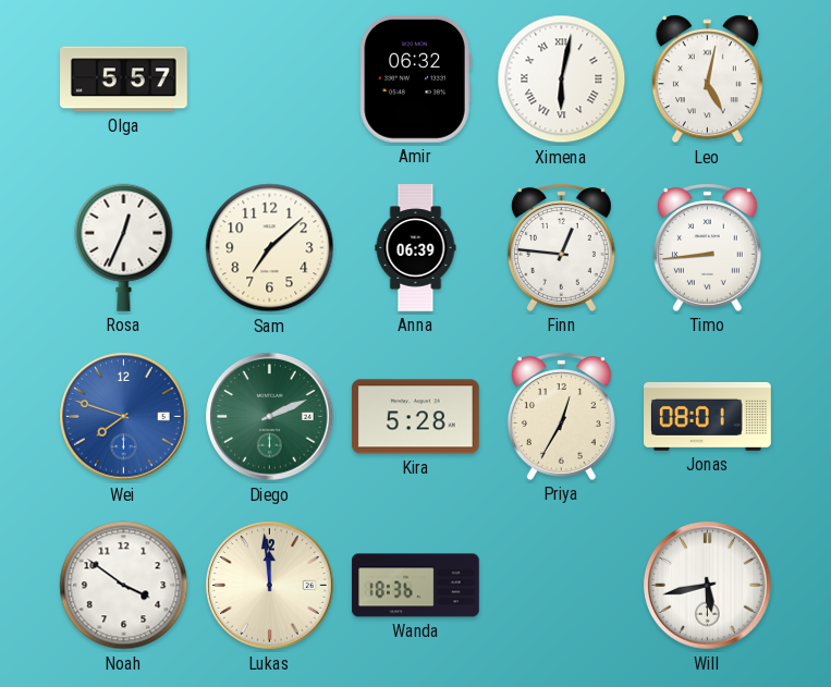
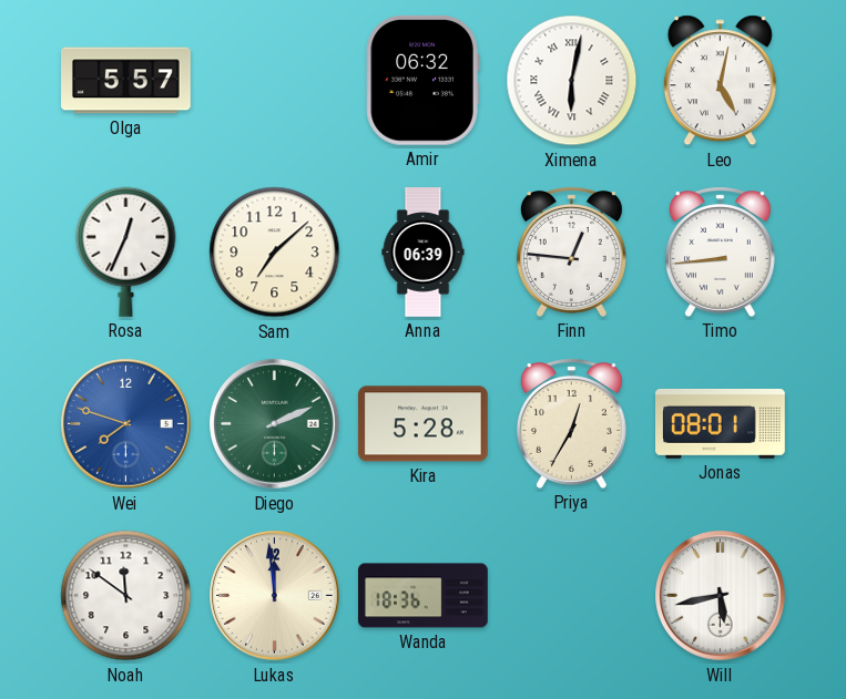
Noah: 3:51 -> 11:51 (126, 596)
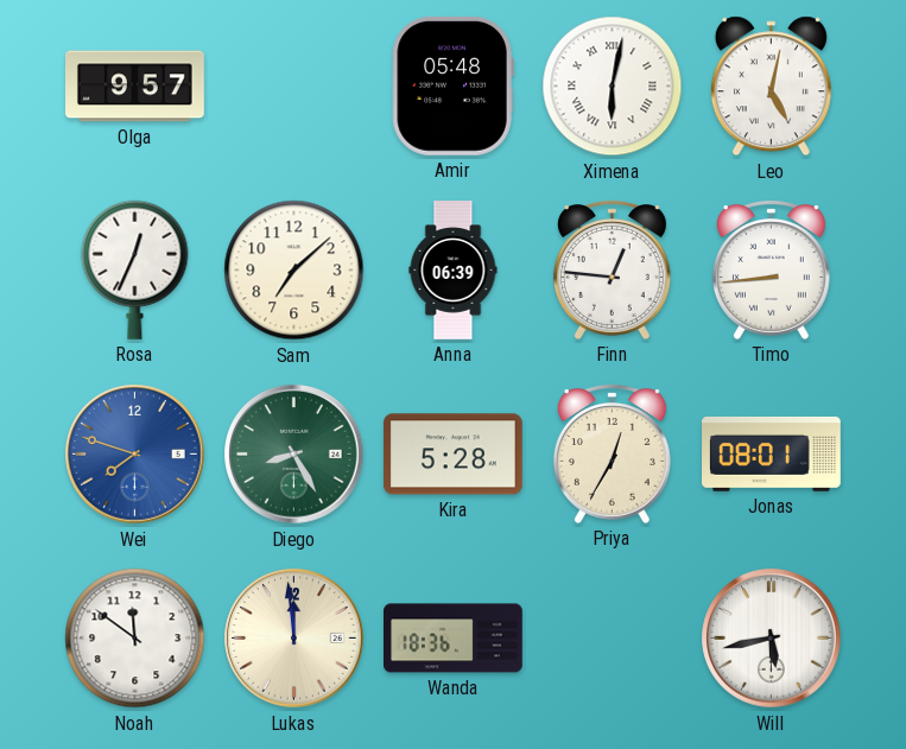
Olga: 5:57 -> 9:57 (135, 87)
Amir: 06:32 -> 05:48 (452, 85)
Diego: 2:11 -> 8:25 (294, 455)
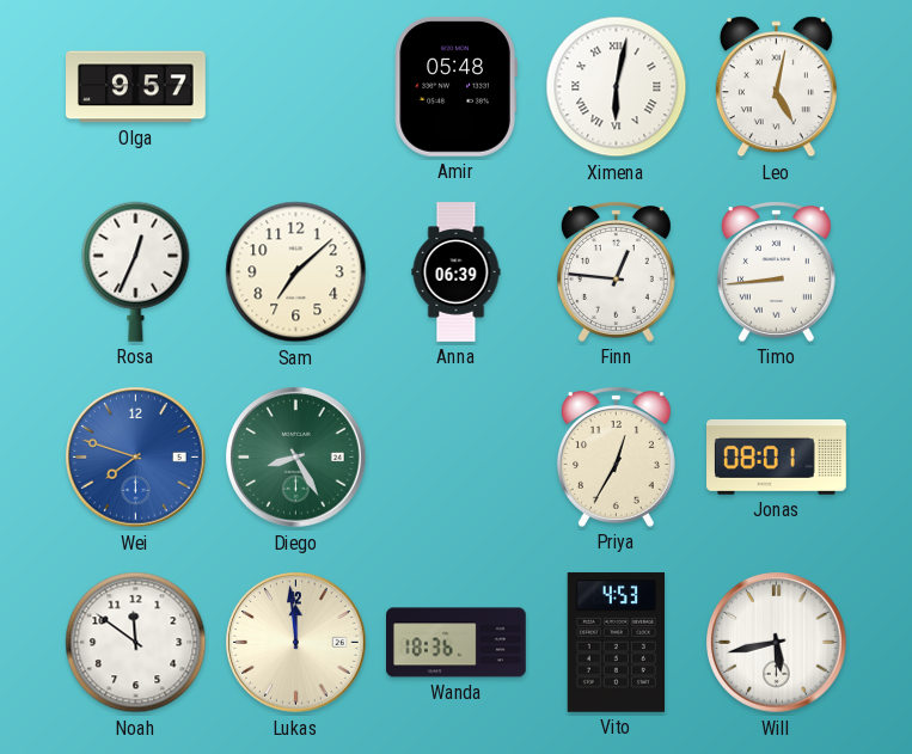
Kira: 5:28 -> none (452, 455)
Vito: none -> 4:53 (616, 642)
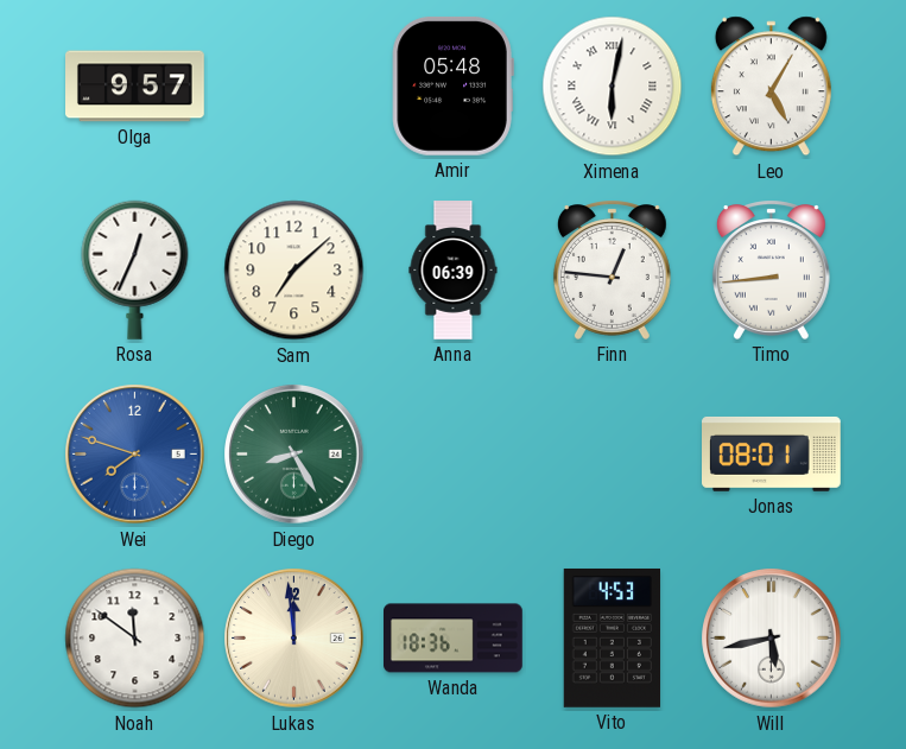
Leo: 5:02 -> 5:05 (771, 87)
Priya: 12:35 -> none (616, 456)
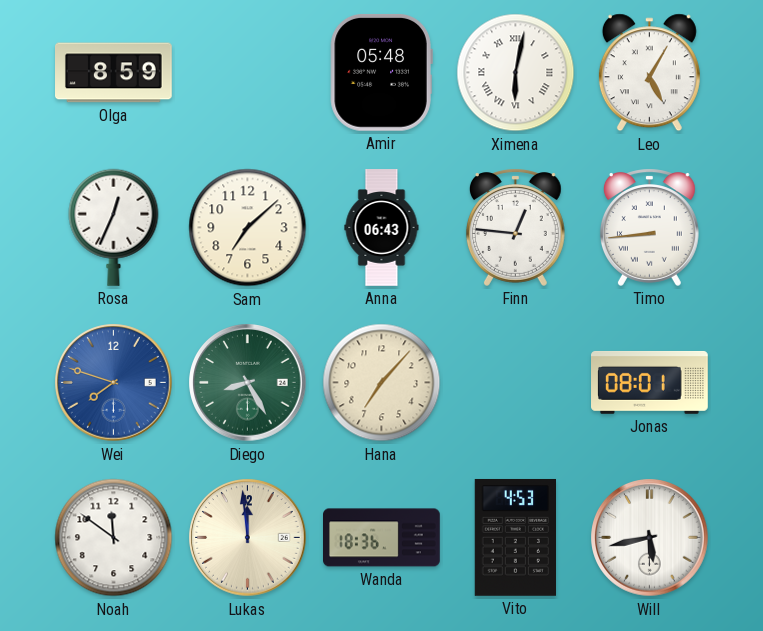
Olga: 9:57 -> 8:59 (114, 73)
Anna: 06:39 -> 06:43 (382, 228)
Hana: none -> 7:07 (382, 383)
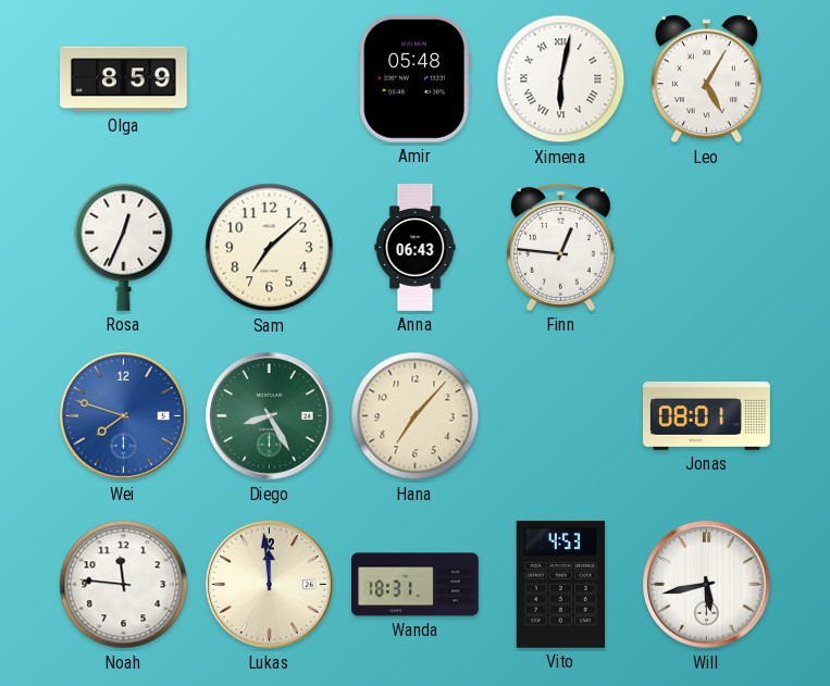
Timo: 8:44 -> none (649, 227)
Noah: 11:51 -> 11:46 (124, 585)
Wanda: 18:36 -> 18:31 (416, 585)
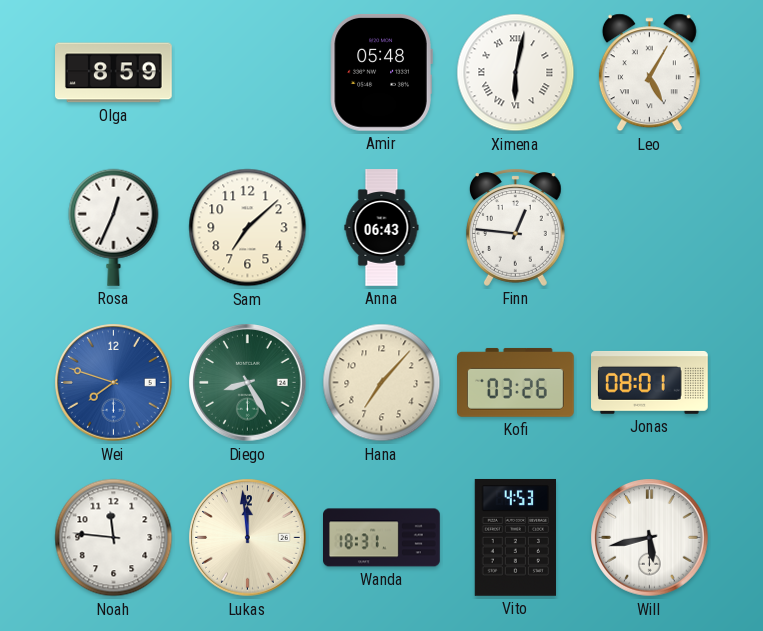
Kofi: none -> 03:26 (516, 383)
